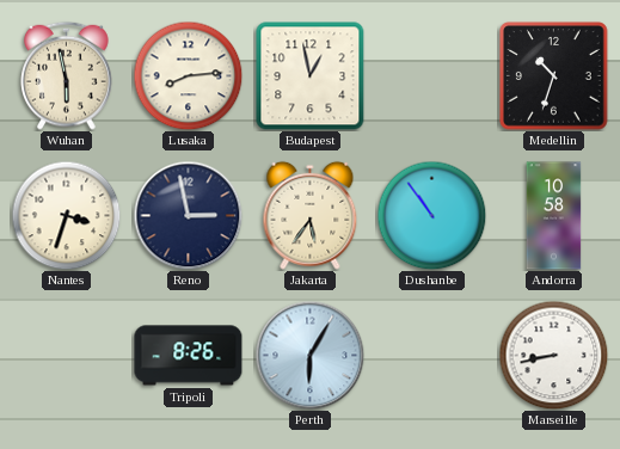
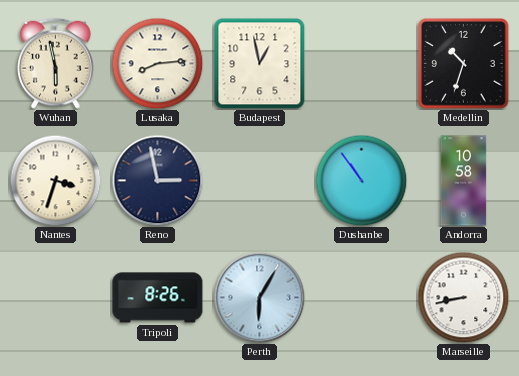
Jakarta: 5:36 -> none (311, 215)
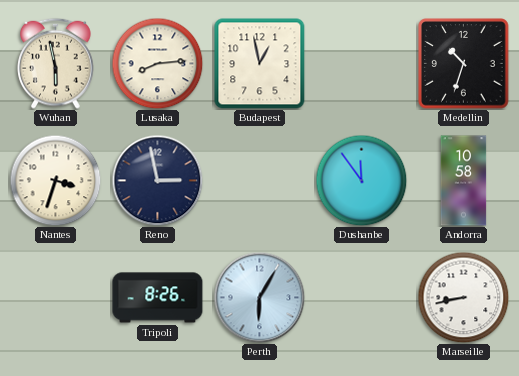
Dushanbe: 10:54 -> 11:54 (361, 180)
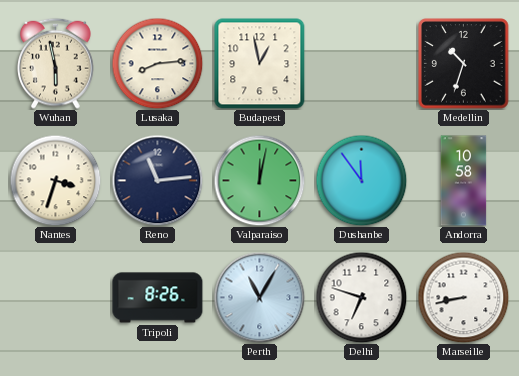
Reno: 2:58 -> 11:14 (157, 180)
Valparaiso: none -> 12:02 (259, 180)
Perth: 6:05 -> 11:05 (259, 297)
Delhi: none -> 6:48 (361, 297)
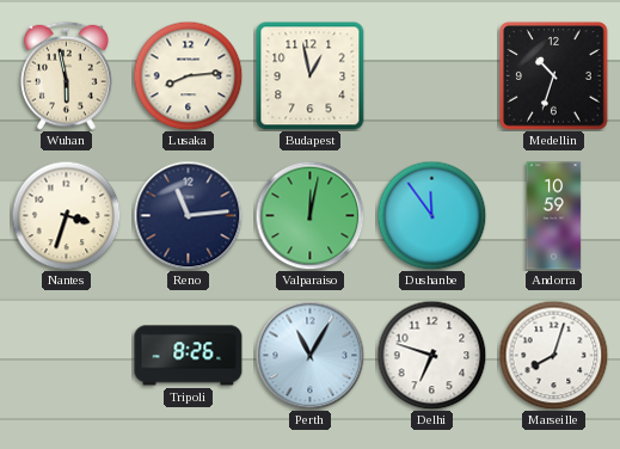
Andorra: 10:58 -> 10:59 (554, 216)
Marseille: 8:43 -> 8:03 (553, 355)
